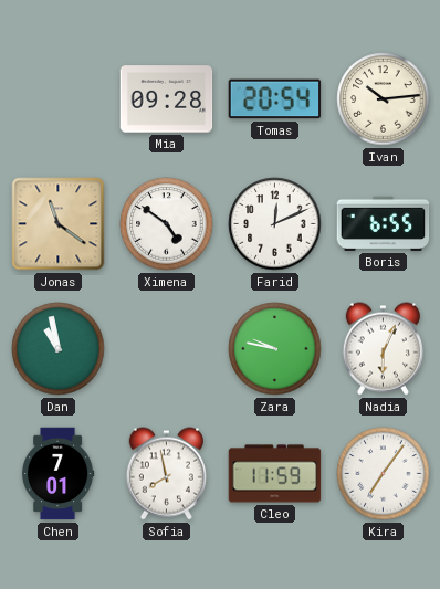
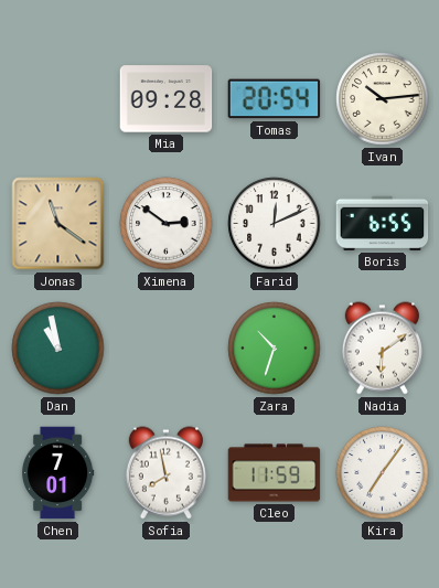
Ximena: 4:51 -> 2:51 (167, 224)
Zara: 9:47 -> 10:33 (275, 349)
Nadia: 6:04 -> 6:09 (382, 349)
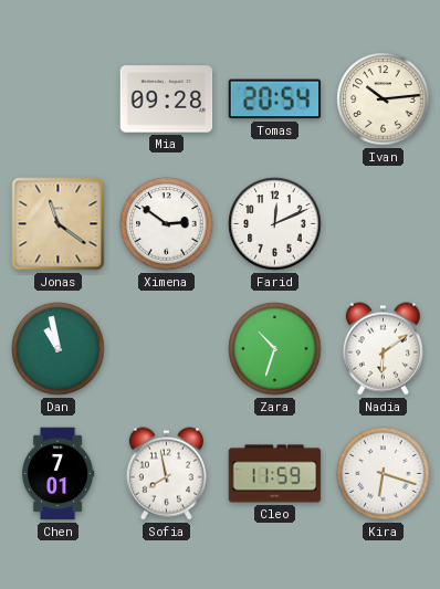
Boris: 6:55 -> none (383, 223)
Kira: 7:06 -> 6:18 (384, 474)
